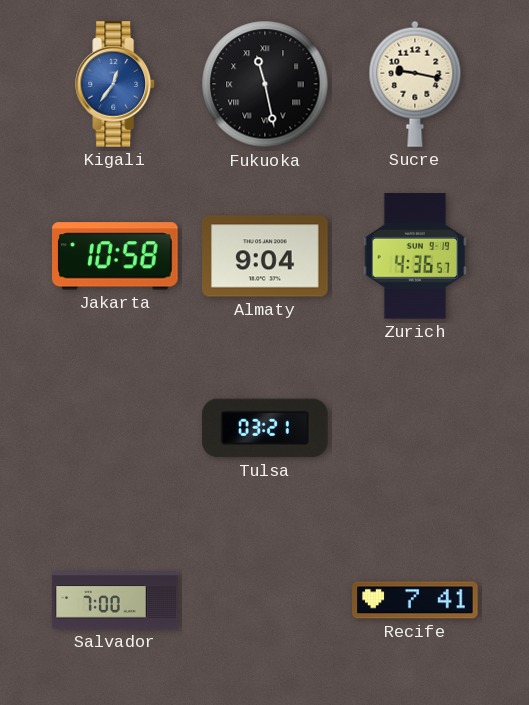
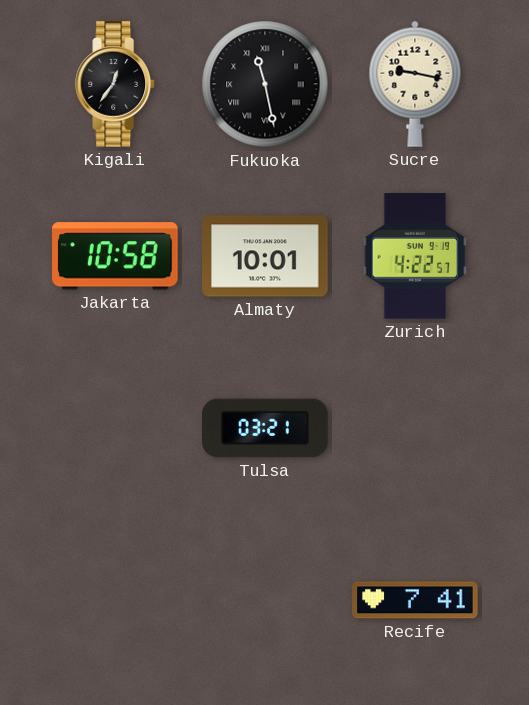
Kigali dial: blue -> black (116, 84)
Almaty: 9:04 -> 10:01 (265, 256)
Zurich: 4:36 -> 4:22 (415, 256)
Salvador: 7:00 -> none (115, 600)
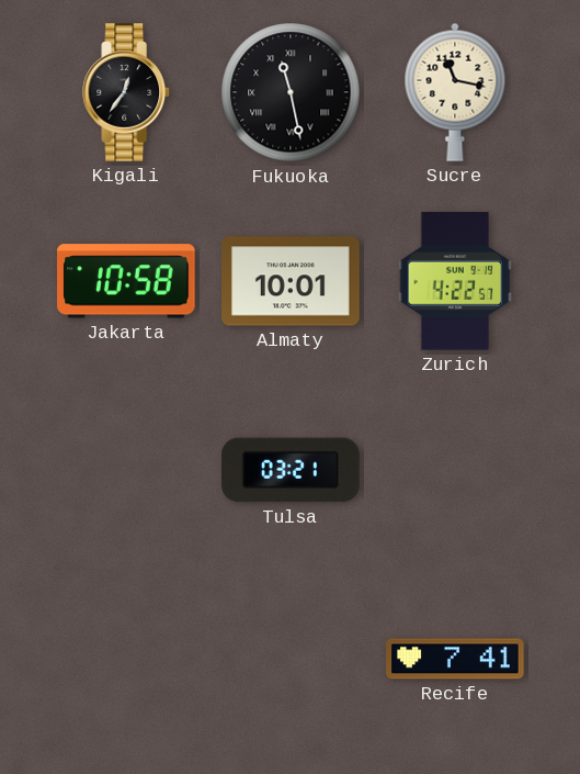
Sucre: 9:17 -> 11:17 (455, 92)
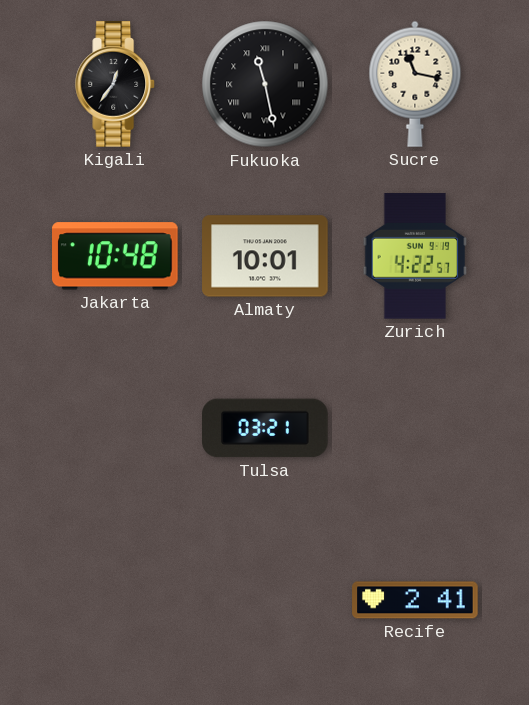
Jakarta: 10:58 -> 10:48 (116, 256)
Recife: 7:41 -> 2:41 (415, 600)
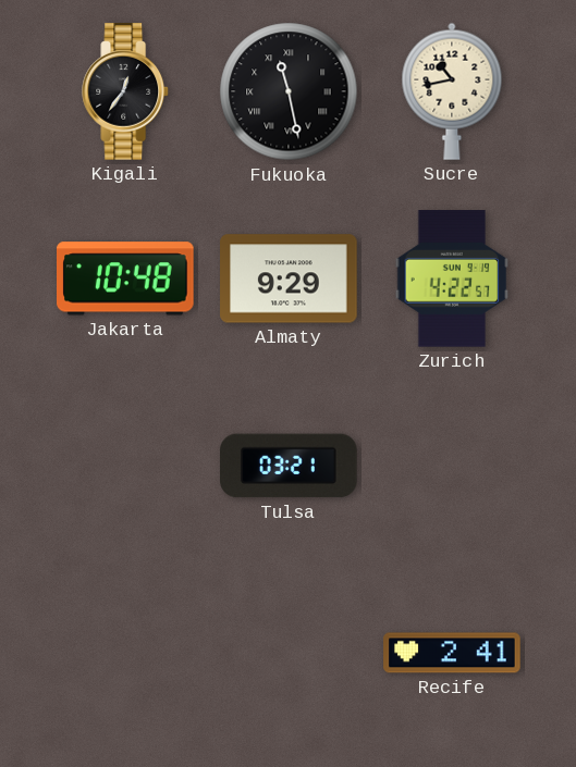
Sucre: 11:17 -> 10:43 (452, 91)
Almaty: 10:01 -> 9:29 (289, 279)
